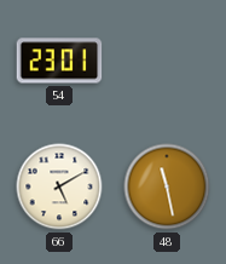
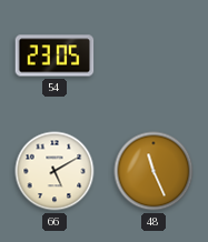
54: 23:01 -> 23:05 (55, 56)
48: 11:28 -> 11:26 (153, 171)
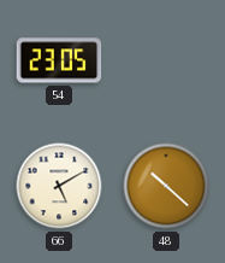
48: 11:26 -> 10:22 (166, 186)
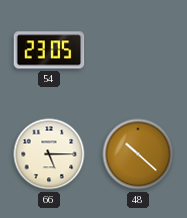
66: 5:10 -> 5:15 (49, 154)
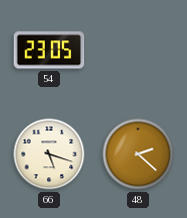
66: 5:15 -> 5:18 (49, 154)
48: 10:22 -> 2:22 (138, 154)
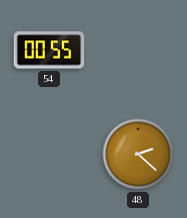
54: 23:05 -> 00:55 (49, 50)
66: 5:18 -> none (49, 154)
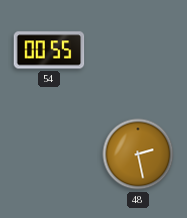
48: 2:22 -> 2:28 (138, 154)
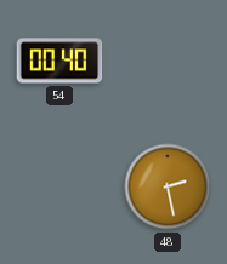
54: 00:55 -> 00:40 (59, 61)
